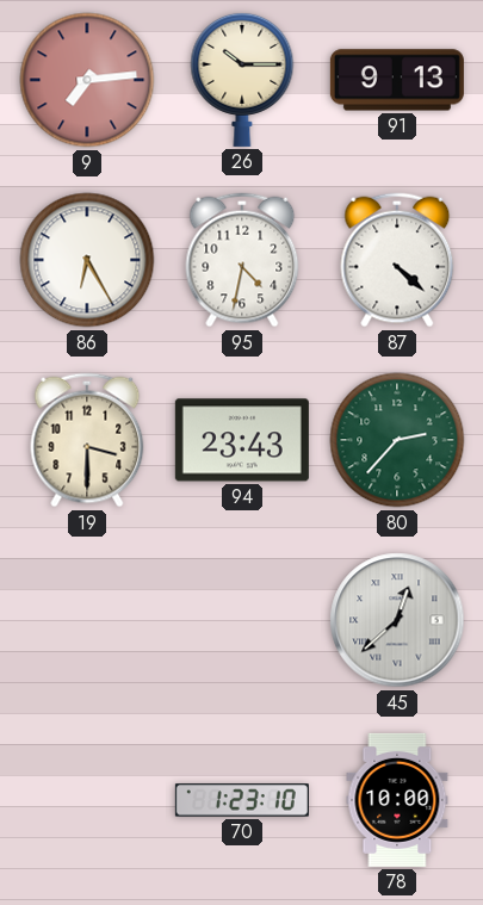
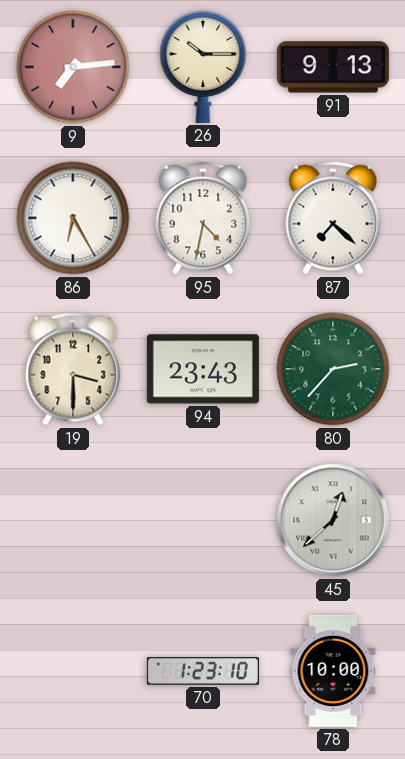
87: 4:22 -> 7:22 (333, 218)
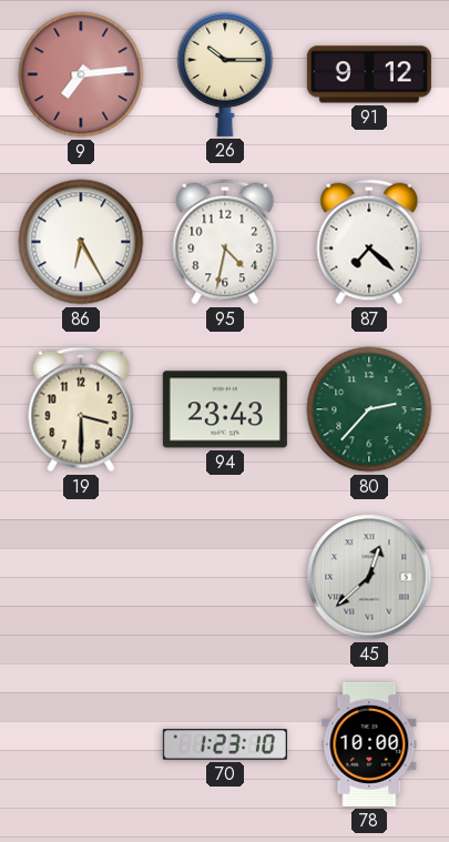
91: 9:13 -> 9:12 (369, 74)
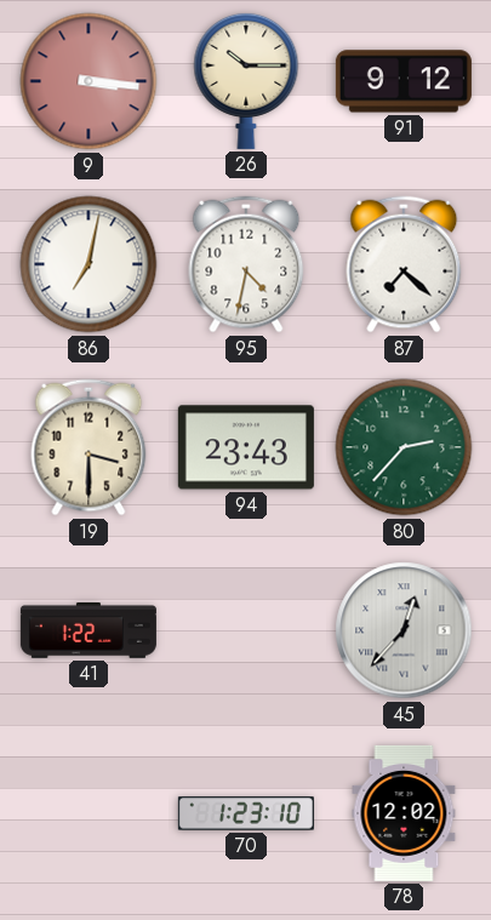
9: 7:14 -> 3:16 (89, 81)
86: 6:25 -> 7:02 (89, 264)
41: none -> 1:22 (89, 632)
45: 12:38 -> 12:37 (404, 630)
78: 10:00 -> 12:02 (404, 813)
